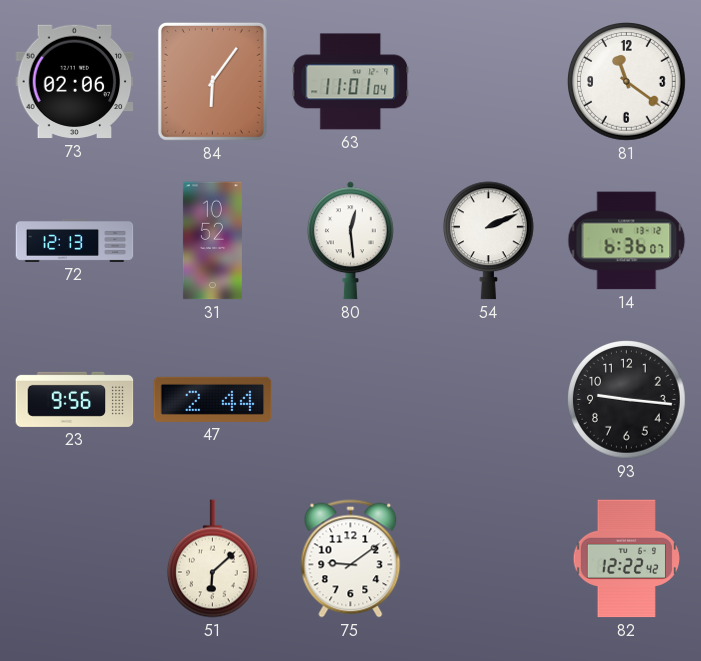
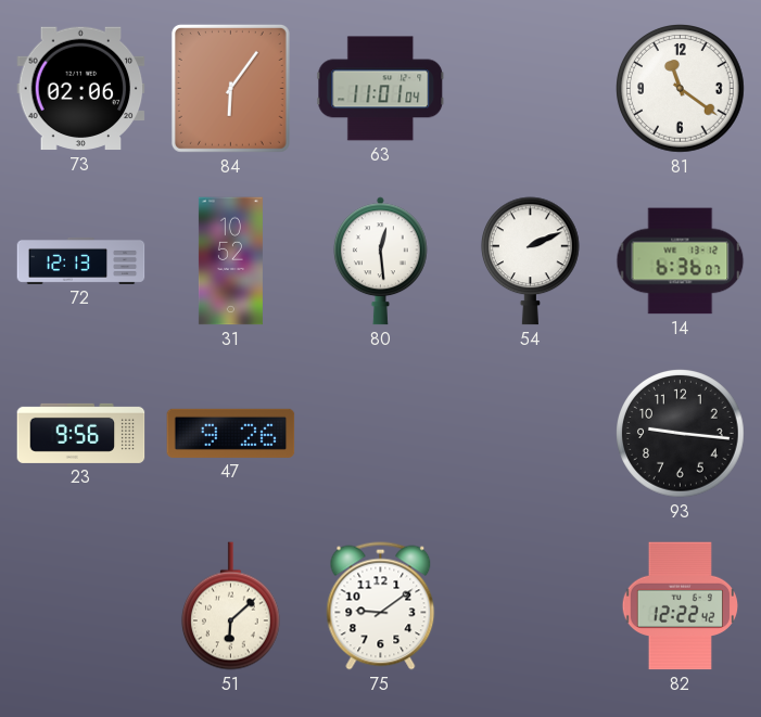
47: 2:44 -> 9:26 (231, 433)
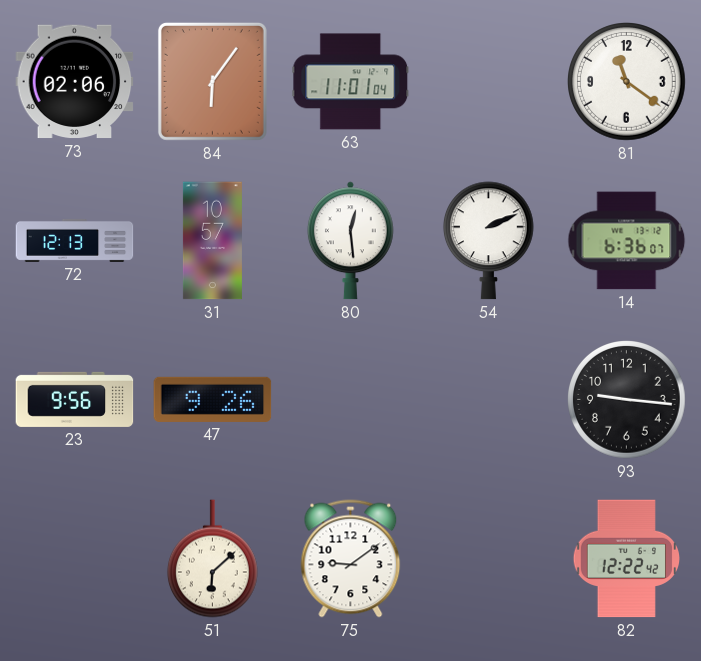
31: 10:52 -> 10:57 (212, 241)
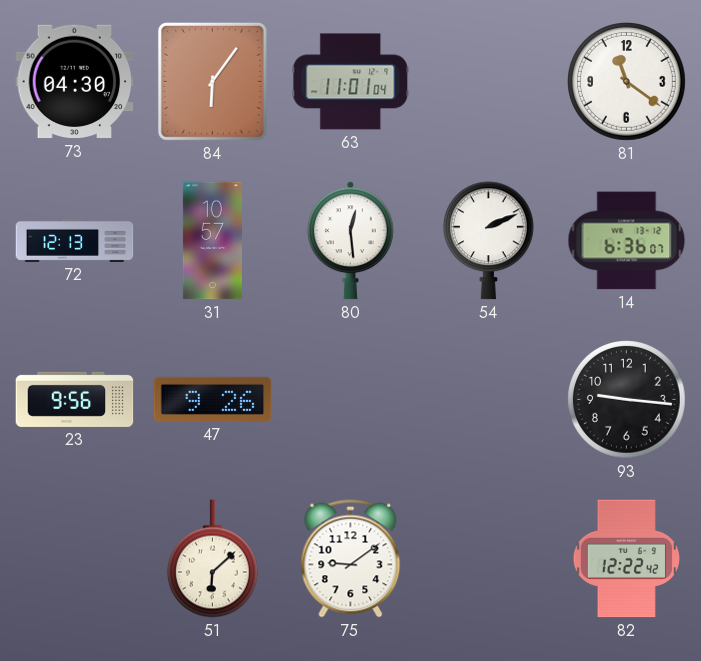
73: 02:06 -> 04:30 (75, 82)
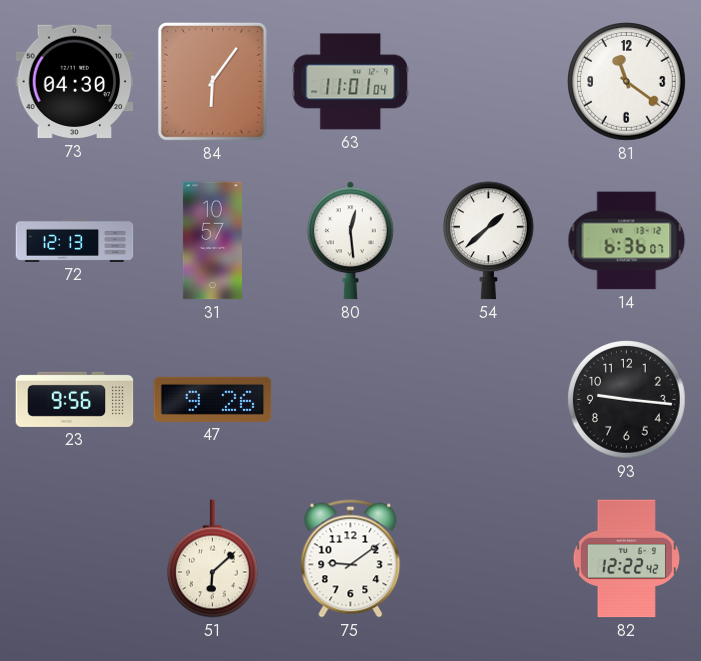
54: 2:11 -> 1:38 (488, 241)
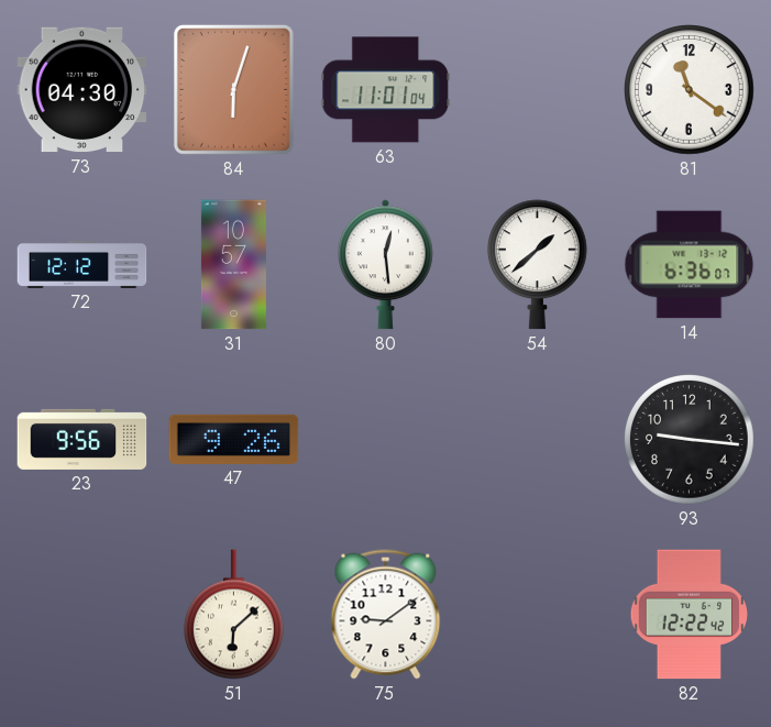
84: 6:06 -> 6:03 (233, 89)
72: 12:13 -> 12:12 (82, 264)
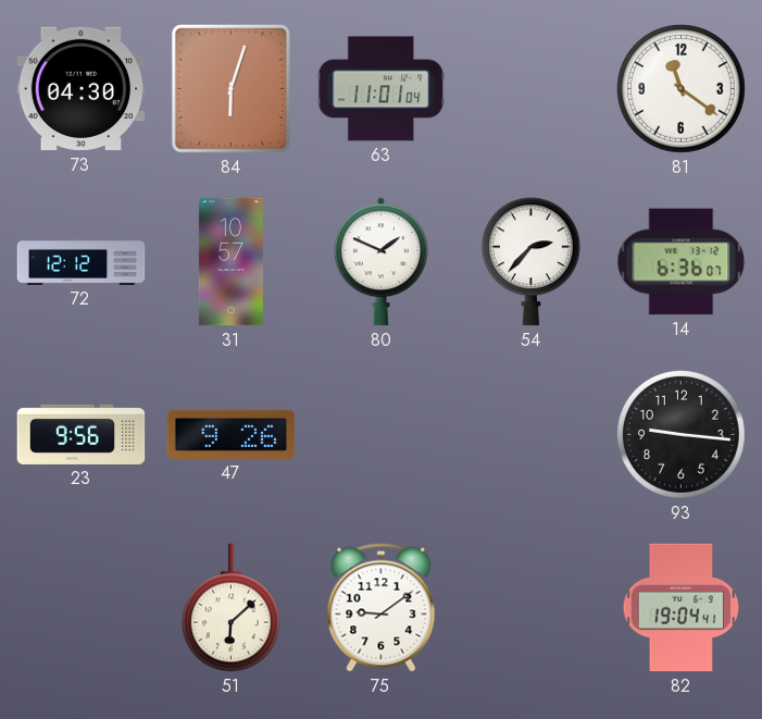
80: 12:29 -> 1:49 (380, 262)
54: 1:38 -> 2:37 (530, 262)
82: 12:22 -> 19:04 (680, 608)
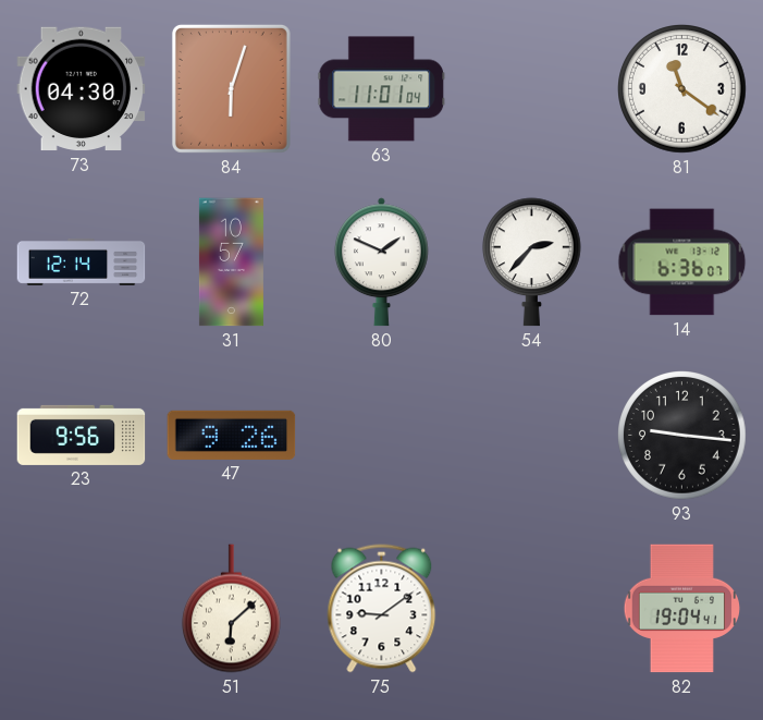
72: 12:12 -> 12:14 (82, 261)
